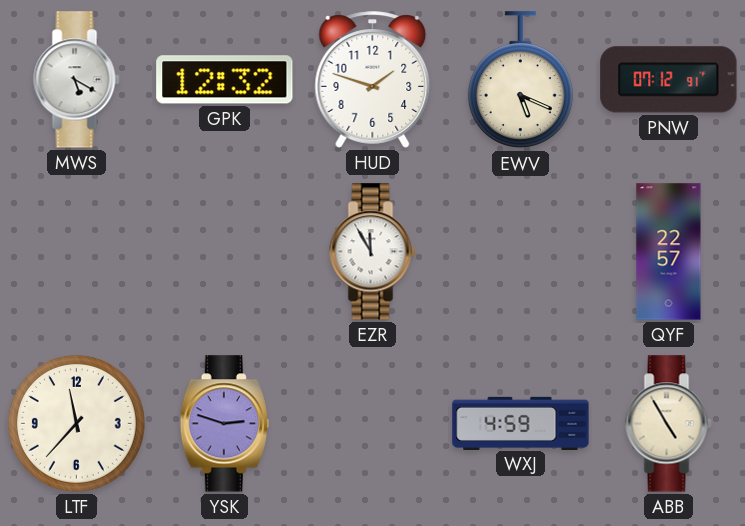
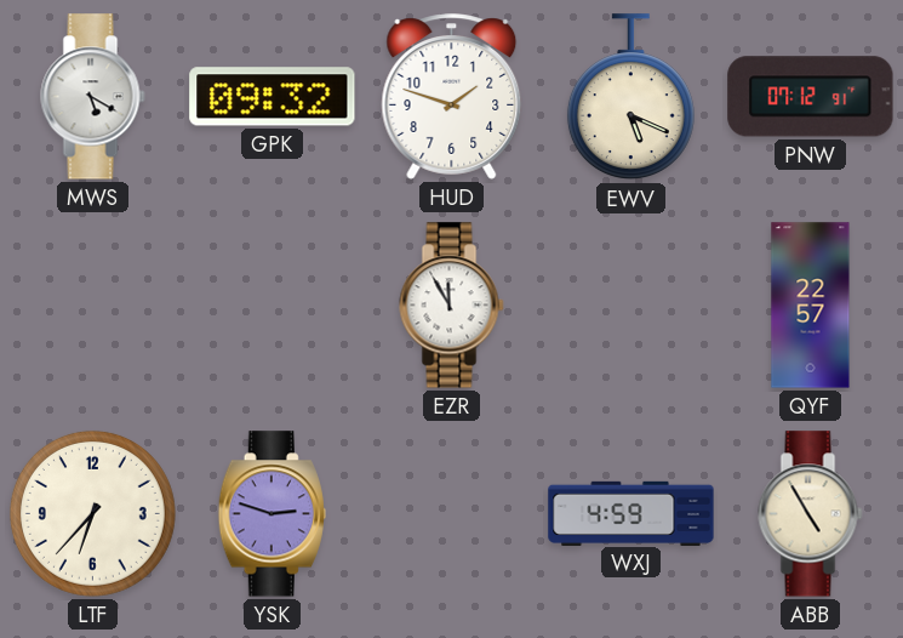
GPK: 12:32 -> 09:32 (273, 97)
LTF: 11:37 -> 6:37 (92, 513)
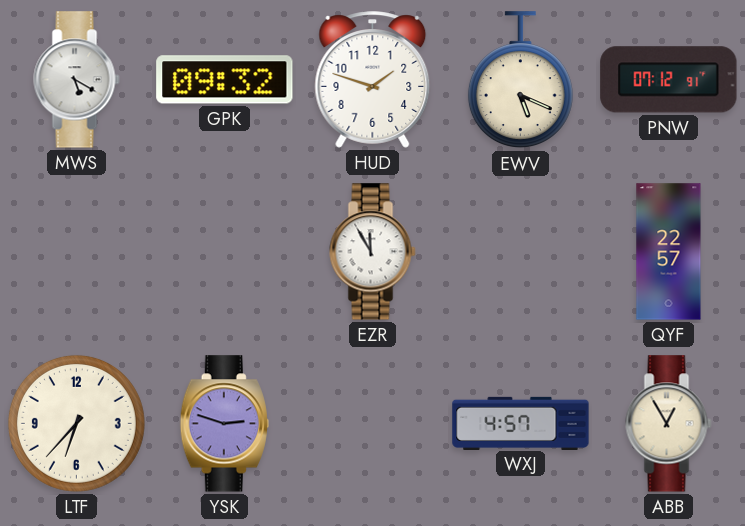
WXJ: 4:59 -> 4:57 (521, 423)
ABB: 4:55 -> 12:55 (669, 424)
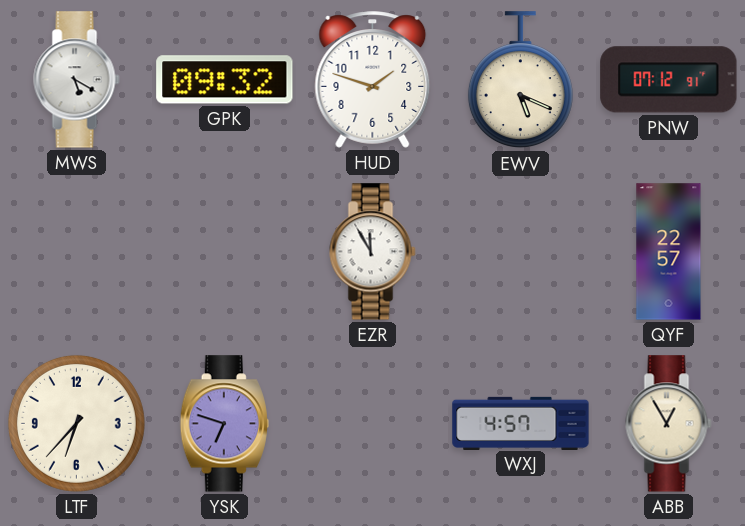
YSK: 2:48 -> 6:48 (224, 424)
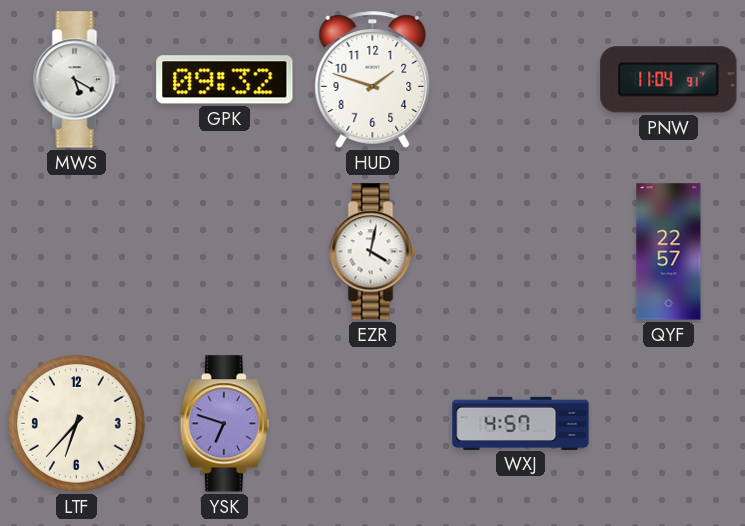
EWV: 5:19 -> none (520, 80)
PNW: 07:12 -> 11:04 (669, 80)
EZR: 11:55 -> 4:02 (373, 252)
ABB: 12:55 -> none (669, 424)
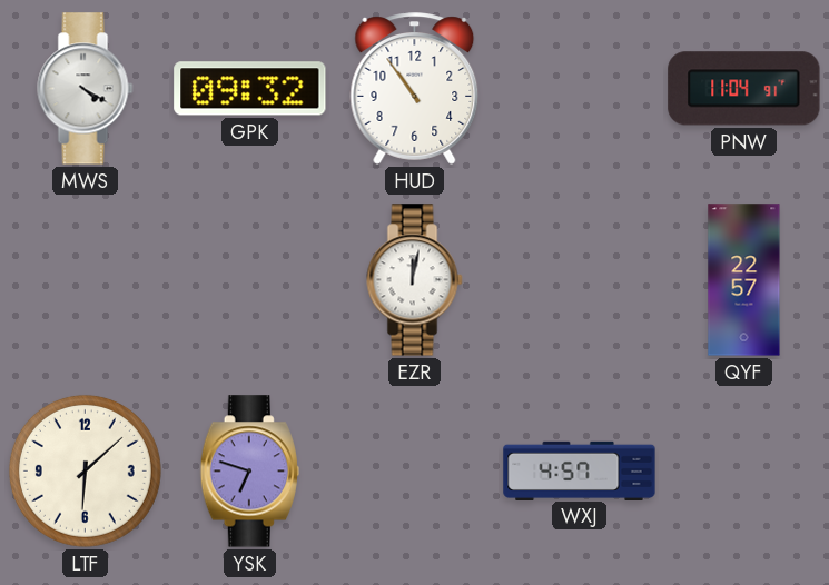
MWS: 5:20 -> 4:20 (86, 89)
HUD: 1:48 -> 10:54 (415, 89)
EZR: 4:02 -> 12:02 (415, 280)
LTF: 6:37 -> 6:08 (85, 470)
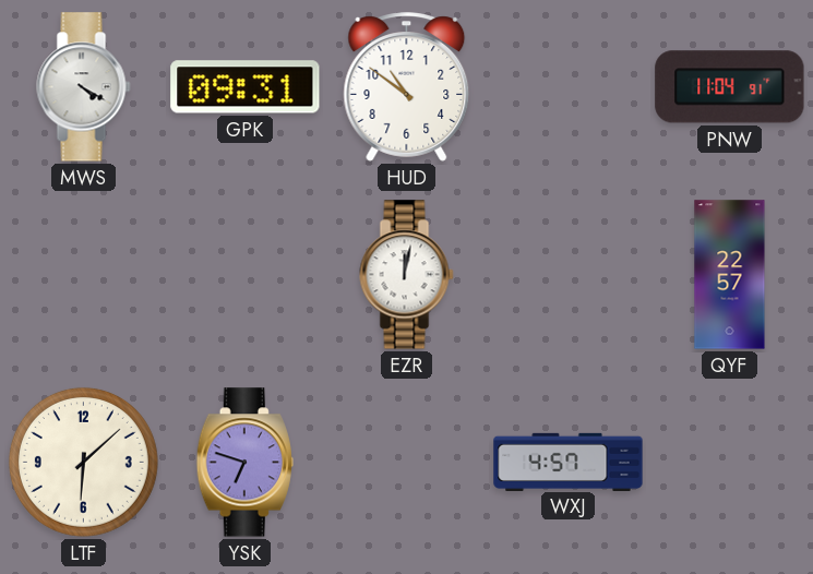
GPK: 09:32 -> 09:31 (246, 87)
HUD: 10:54 -> 10:51 (407, 87)
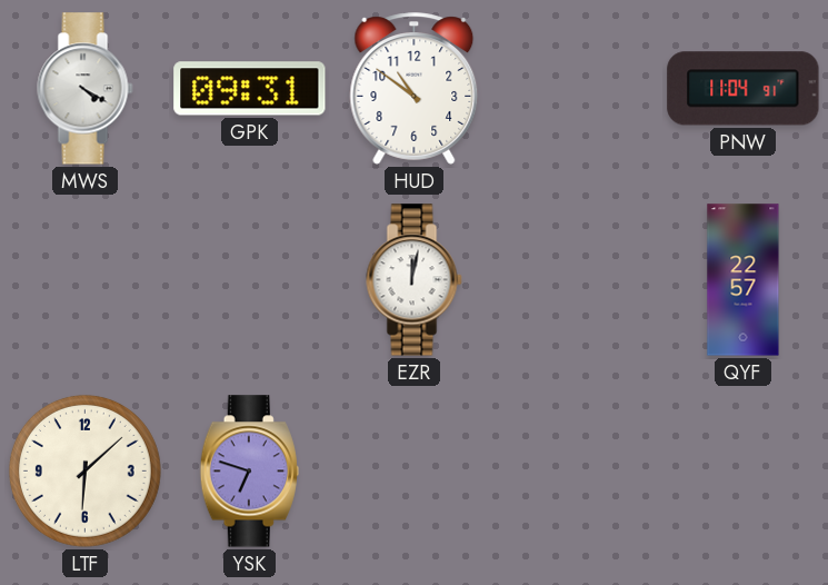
WXJ: 4:57 -> none (569, 462)
